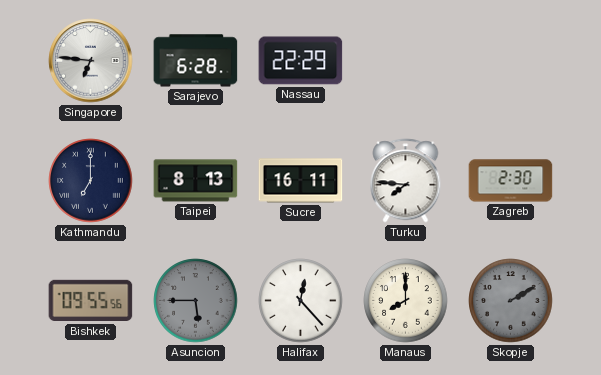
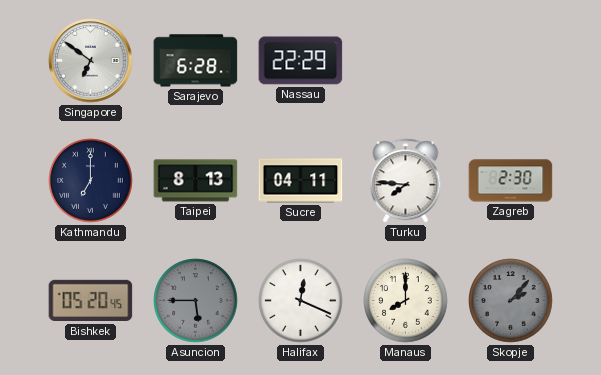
Singapore: 6:46 -> 6:51 (91, 61)
Sucre: 16:11 -> 04:11 (301, 181)
Bishkek: 09:55 -> 05:20 (91, 301)
Halifax: 12:23 -> 12:19 (301, 301)
Skopje: 2:10 -> 2:07 (511, 301)
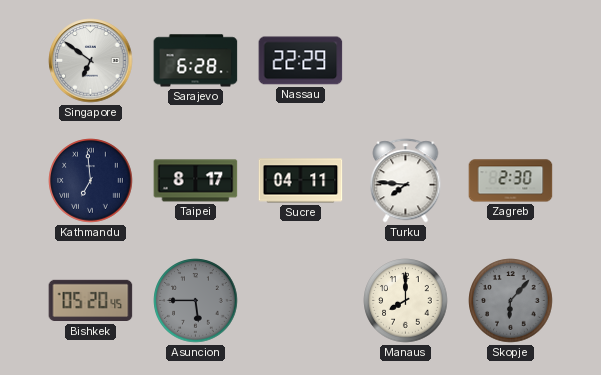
Kathmandu: 7:00 -> 6:59 (91, 181)
Taipei: 8:13 -> 8:17 (196, 181)
Halifax: 12:19 -> none (301, 301)
Skopje: 2:07 -> 6:07 (511, 301)
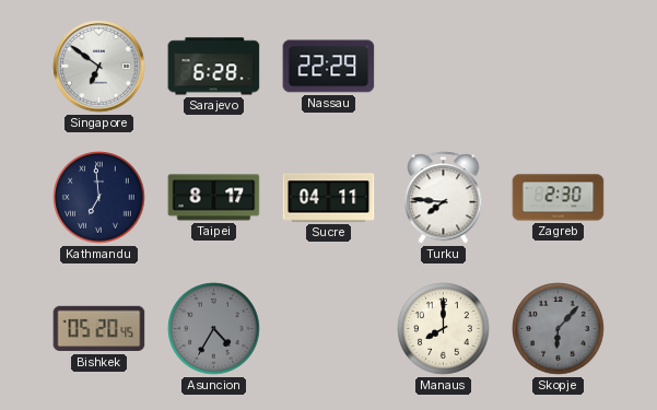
Asuncion: 5:45 -> 4:35 (214, 329)
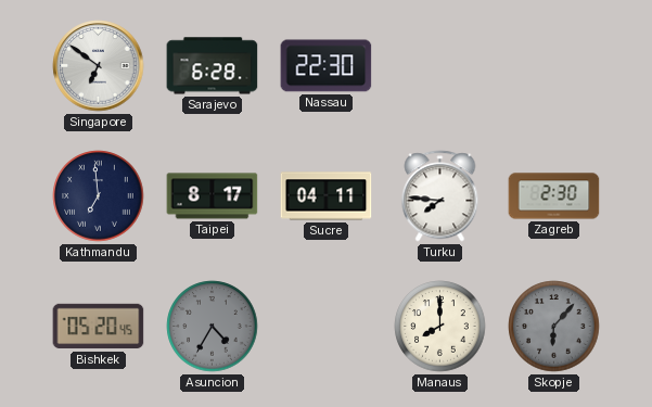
Nassau: 22:29 -> 22:30 (327, 66)
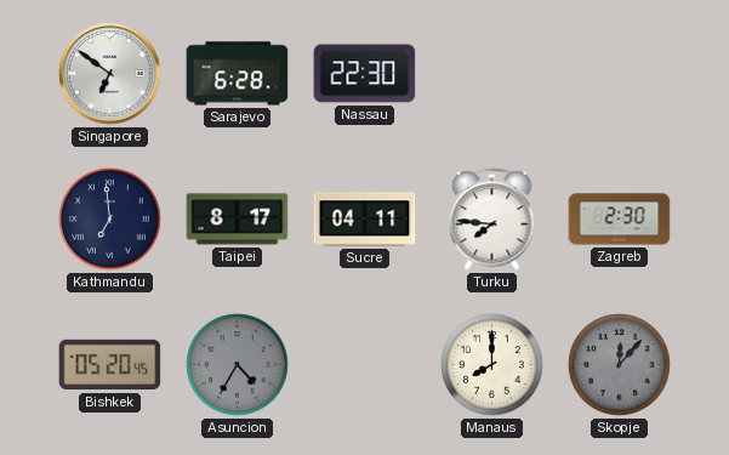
Skopje: 6:07 -> 12:07 (620, 365)
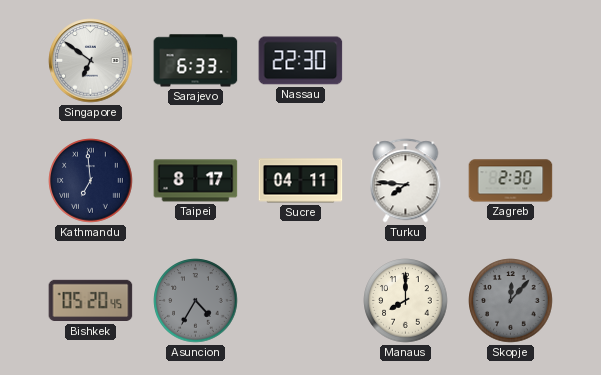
Sarajevo: 6:28 -> 6:33 (196, 61)
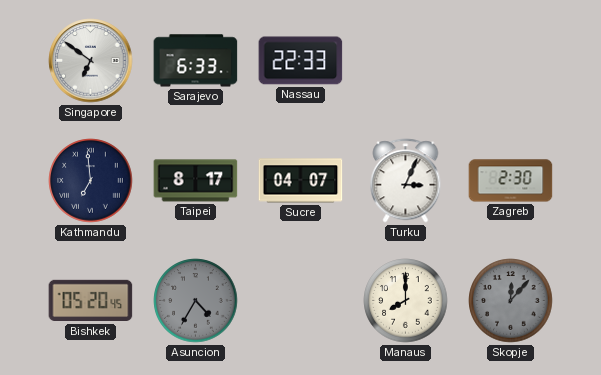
Nassau: 22:30 -> 22:33 (301, 61)
Sucre: 04:11 -> 04:07 (301, 181)
Turku: 7:46 -> 3:04 (406, 181)
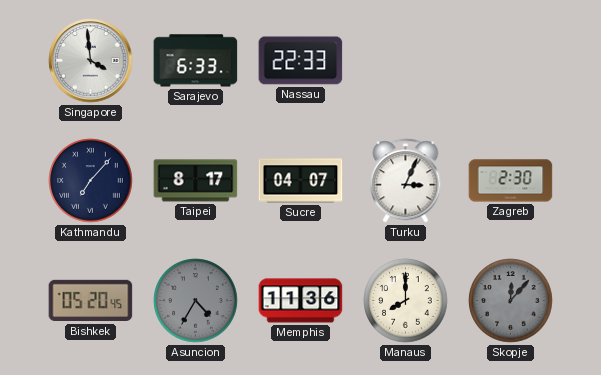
Singapore: 6:51 -> 3:59 (91, 61)
Kathmandu: 6:59 -> 7:07 (91, 181)
Memphis: none -> 11:36 (301, 301)
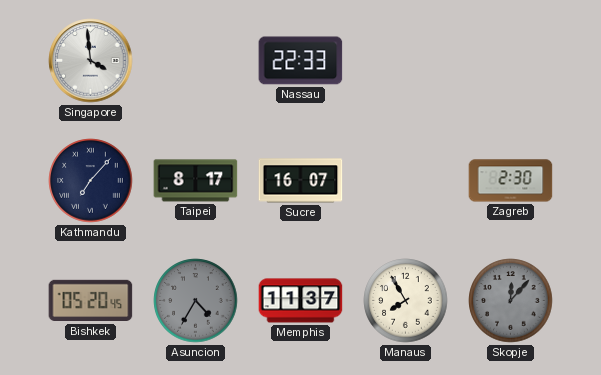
Sarajevo: 6:33 -> none (196, 61)
Sucre: 04:07 -> 16:07 (301, 181)
Turku: 3:04 -> none (406, 181)
Memphis: 11:36 -> 11:37 (301, 301)
Manaus: 8:00 -> 7:55 (406, 301)
